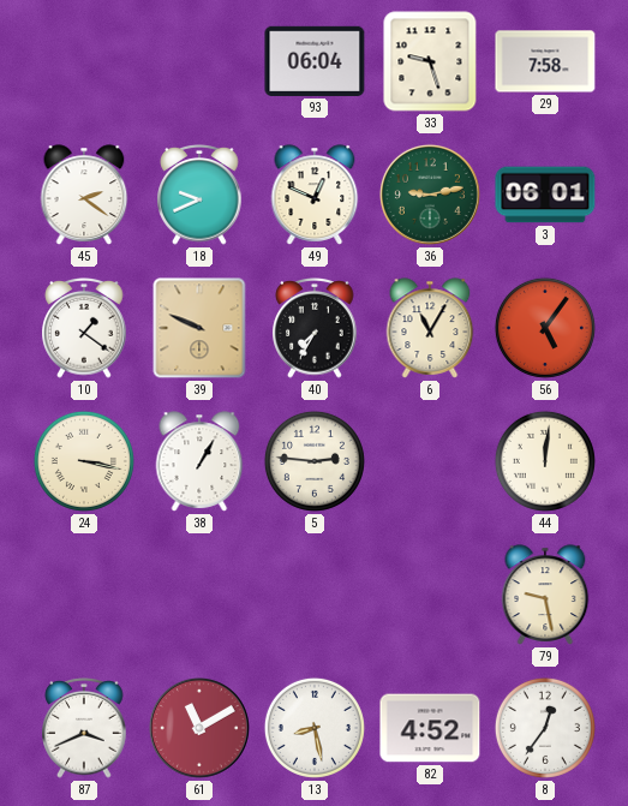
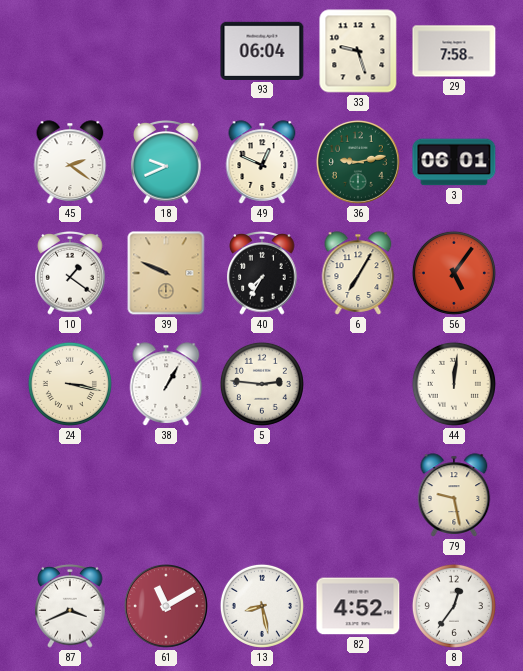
6: 11:05 -> 7:05 (358, 273)
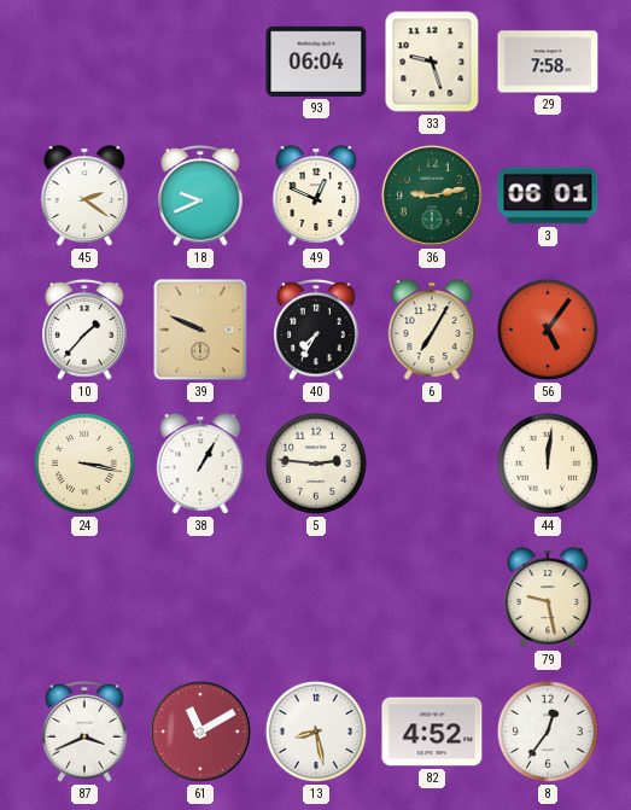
10: 1:21 -> 1:37 (84, 331)
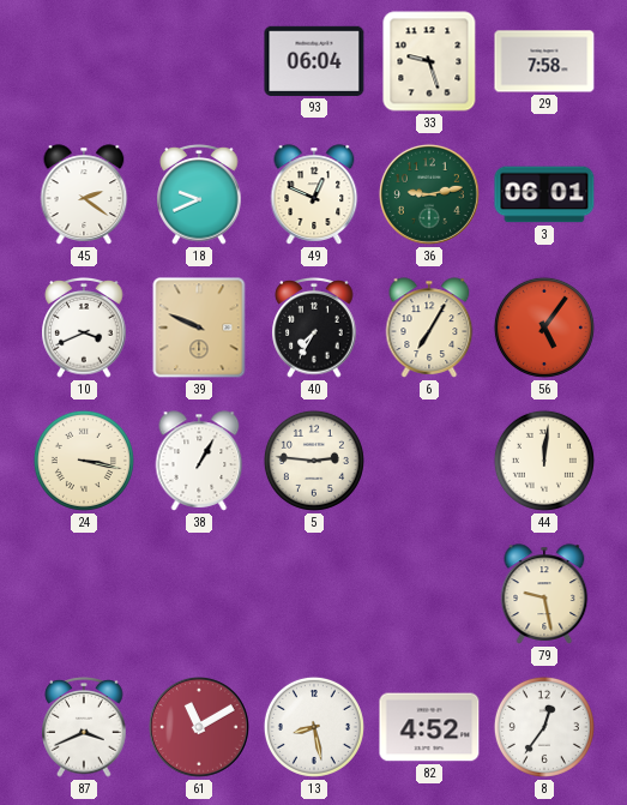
10: 1:37 -> 3:41 (84, 329)
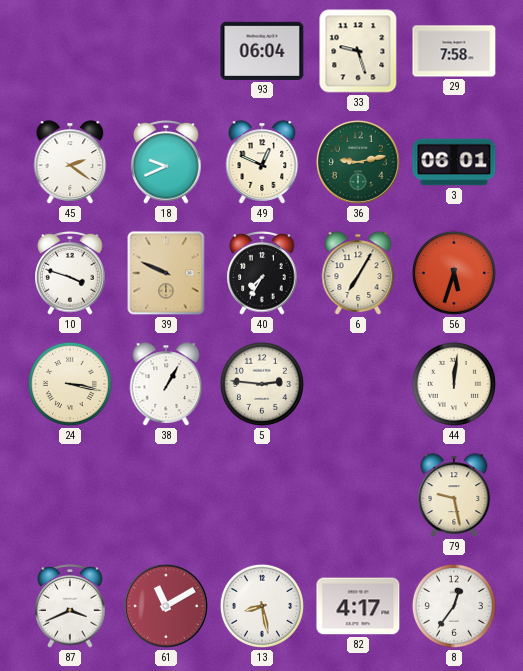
10: 3:41 -> 3:48 (70, 274)
56: 5:06 -> 5:33 (454, 273)
82: 4:52 -> 4:17 (358, 606)
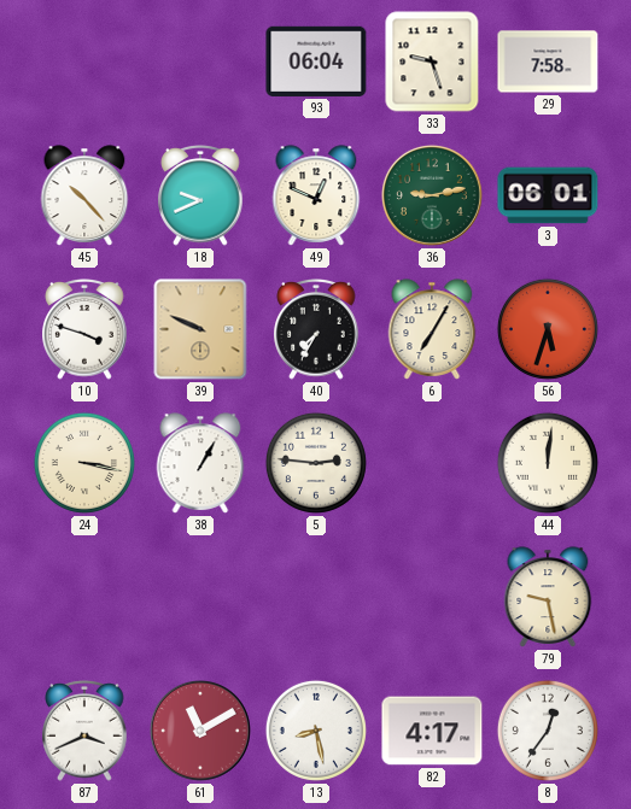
45: 2:21 -> 10:23 (84, 195)
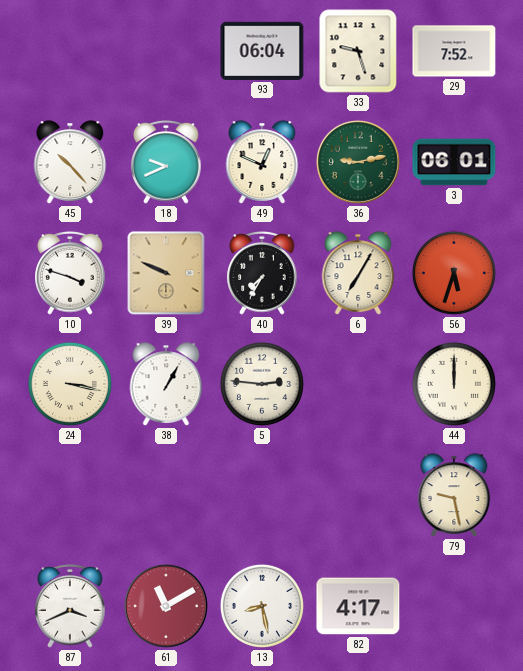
29: 7:58 -> 7:52 (454, 51)
44: 12:01 -> 12:00 (454, 384)
8: 12:36 -> none (548, 731)
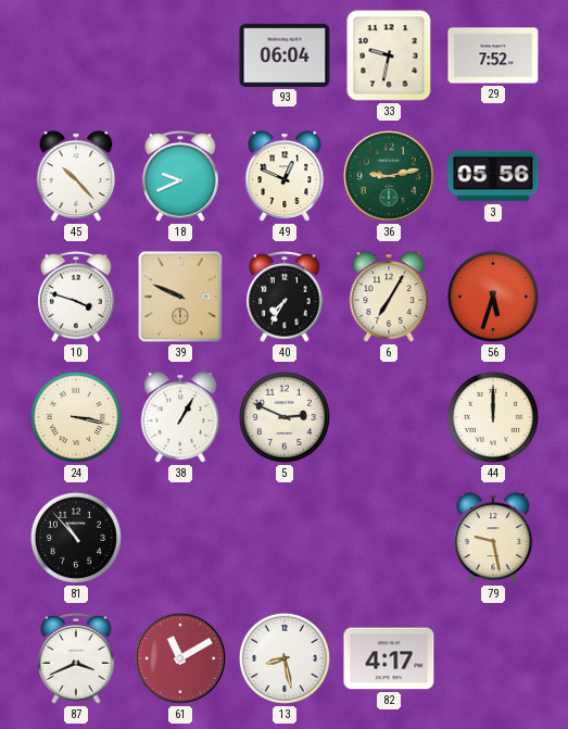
33: 9:27 -> 9:32 (389, 55)
3: 06:01 -> 05:56 (493, 176)
5: 2:46 -> 2:49 (285, 417)
81: none -> 10:53 (76, 538)
